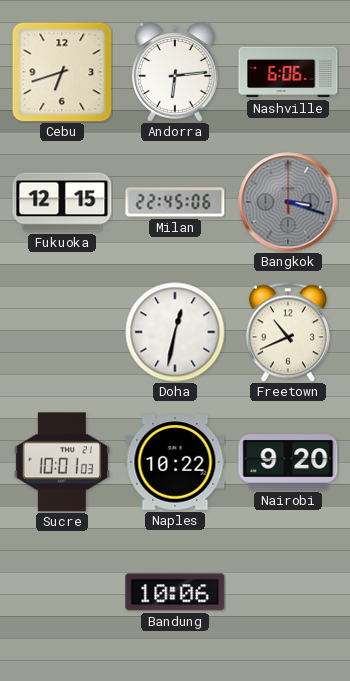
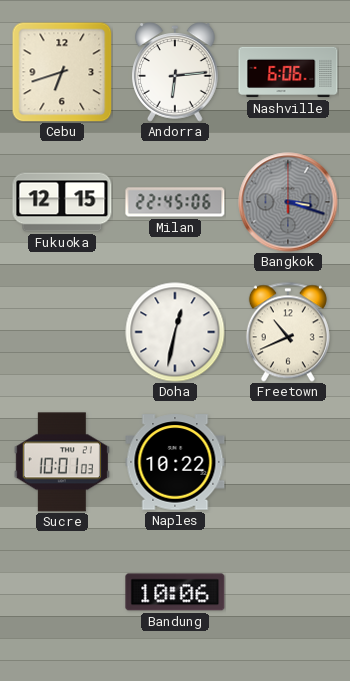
Nairobi: 9:20 -> none (288, 462)
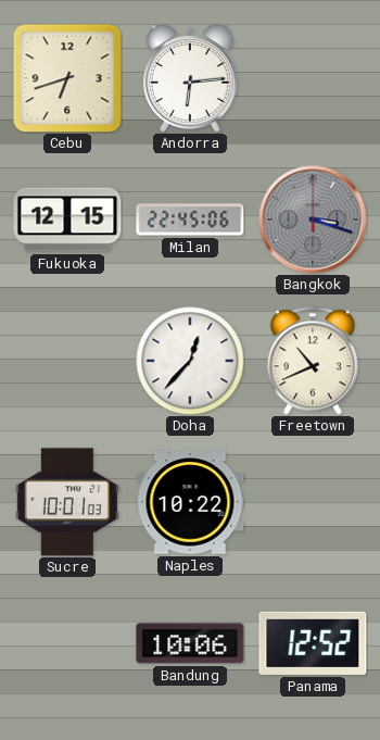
Nashville: 6:06 -> none (288, 72)
Doha: 12:32 -> 12:37 (190, 361)
Panama: none -> 12:52 (313, 643)
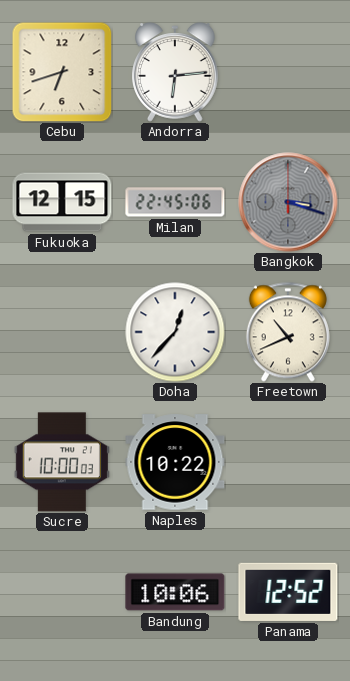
Sucre: 10:01 -> 10:00 (62, 462)
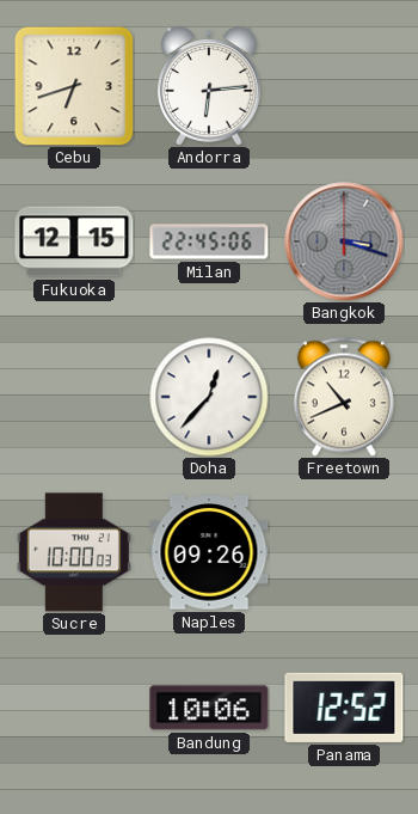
Naples: 10:22 -> 09:26 (209, 552)
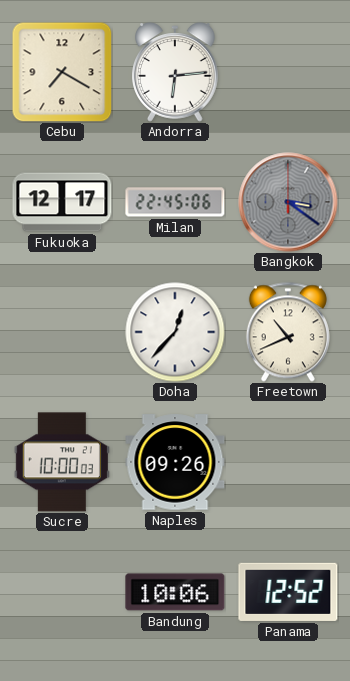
Cebu: 6:42 -> 7:20 (62, 72)
Fukuoka: 12:15 -> 12:17 (62, 202)
Bangkok: 3:18 -> 3:21 (288, 202)
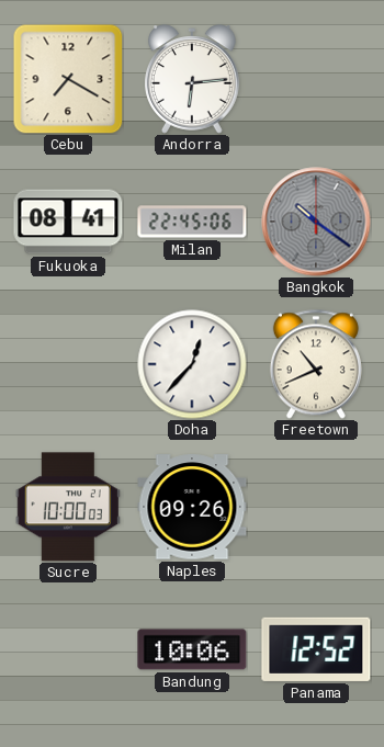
Fukuoka: 12:17 -> 08:41 (68, 222)
Bangkok: 3:21 -> 10:21 (316, 222)
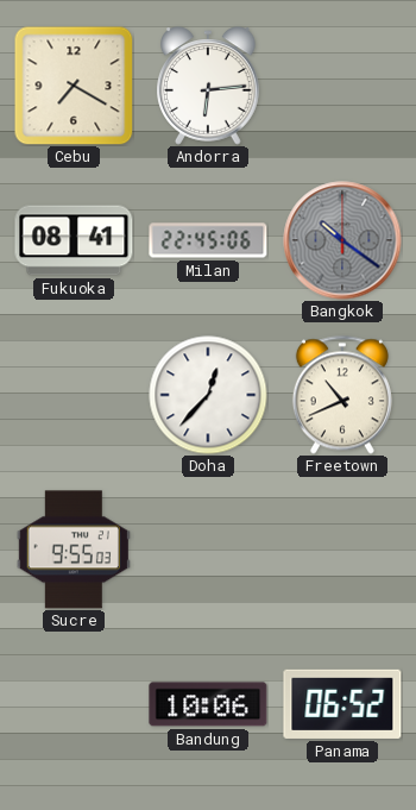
Sucre: 10:00 -> 9:55 (74, 550)
Naples: 09:26 -> none (192, 507)
Panama: 12:52 -> 06:52 (342, 704)
